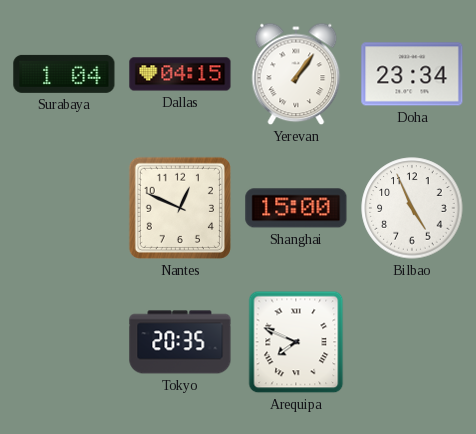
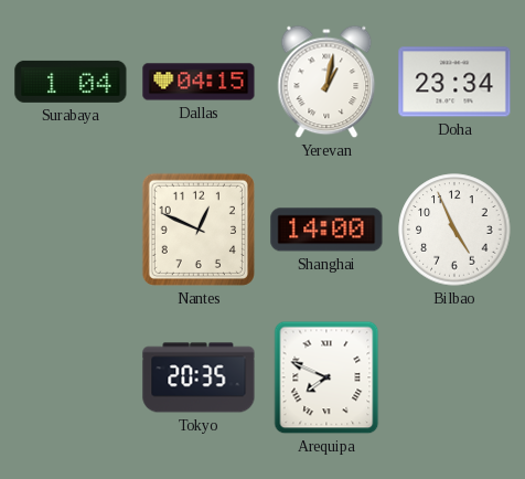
Yerevan: 1:06 -> 1:02 (326, 82)
Shanghai: 15:00 -> 14:00 (326, 230)
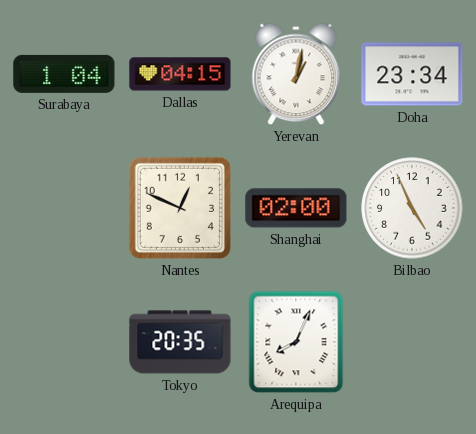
Shanghai: 14:00 -> 02:00 (296, 208)
Arequipa: 7:49 -> 8:04 (296, 342)
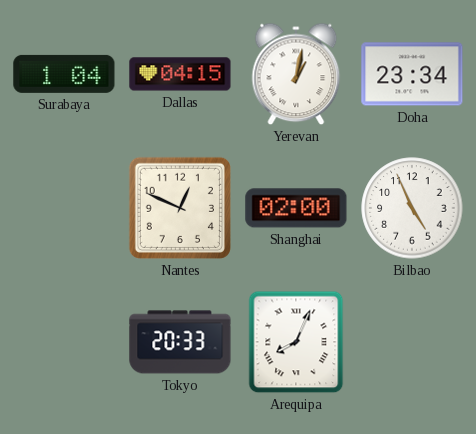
Tokyo: 20:35 -> 20:33 (180, 342)
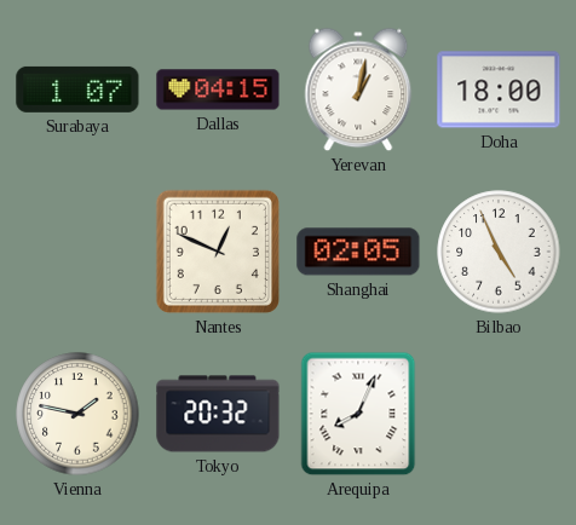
Surabaya: 1:04 -> 1:07 (77, 90)
Doha: 23:34 -> 18:00 (499, 90)
Shanghai: 02:00 -> 02:05 (358, 252)
Vienna: none -> 1:47 (77, 414)
Tokyo: 20:33 -> 20:32 (218, 414)
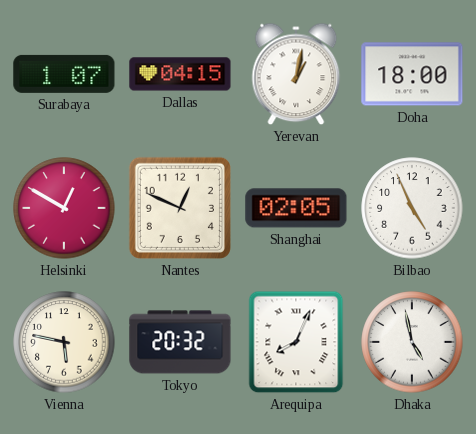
Helsinki: none -> 12:50 (64, 208)
Vienna: 1:47 -> 5:47 (64, 342)
Dhaka: none -> 4:58 (412, 342)
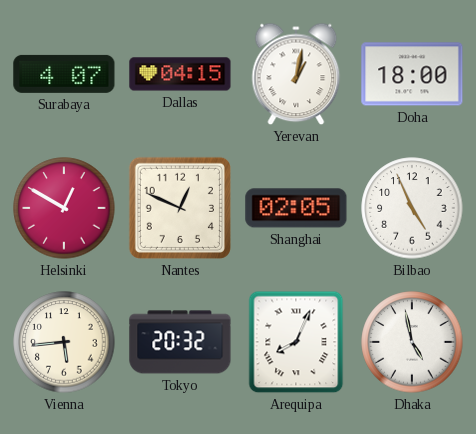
Surabaya: 1:07 -> 4:07 (64, 74)
Vienna: 5:47 -> 5:44 (64, 342)
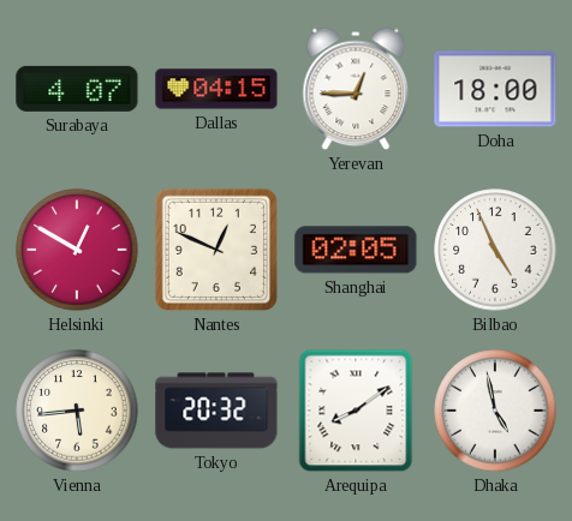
Yerevan: 1:02 -> 12:45 (356, 89)
Arequipa: 8:04 -> 8:09 (356, 411)
